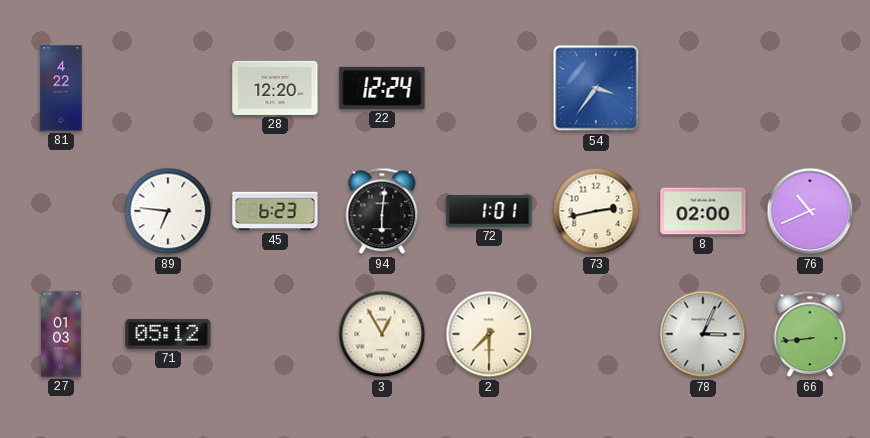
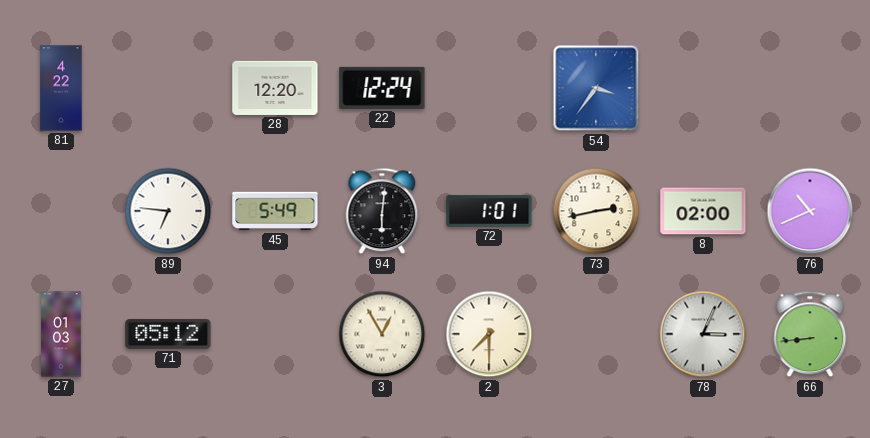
45: 6:23 -> 5:49 (275, 211)
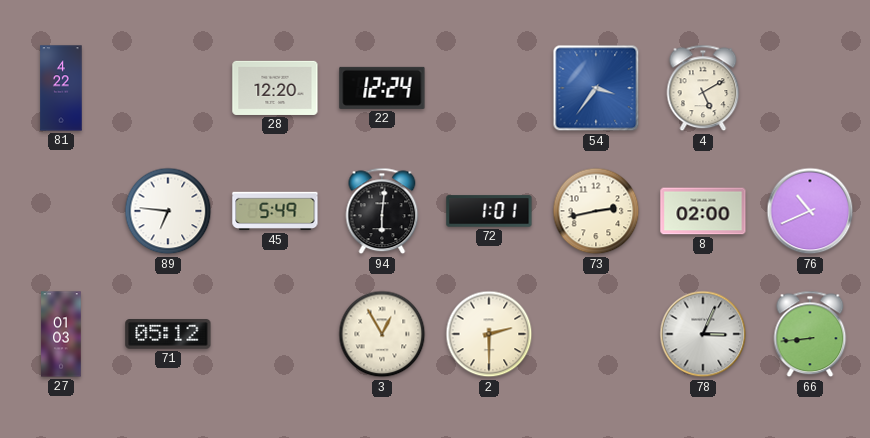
4: none -> 5:10 (703, 88)
2: 7:30 -> 2:30 (489, 334)
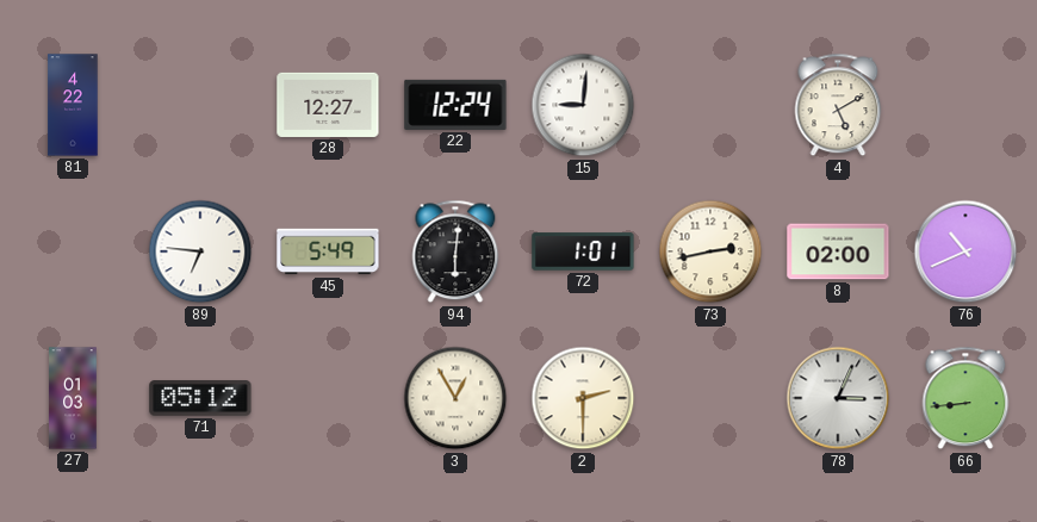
28: 12:20 -> 12:27 (328, 105)
15: none -> 9:01 (583, 105)
54: 3:36 -> none (596, 88)
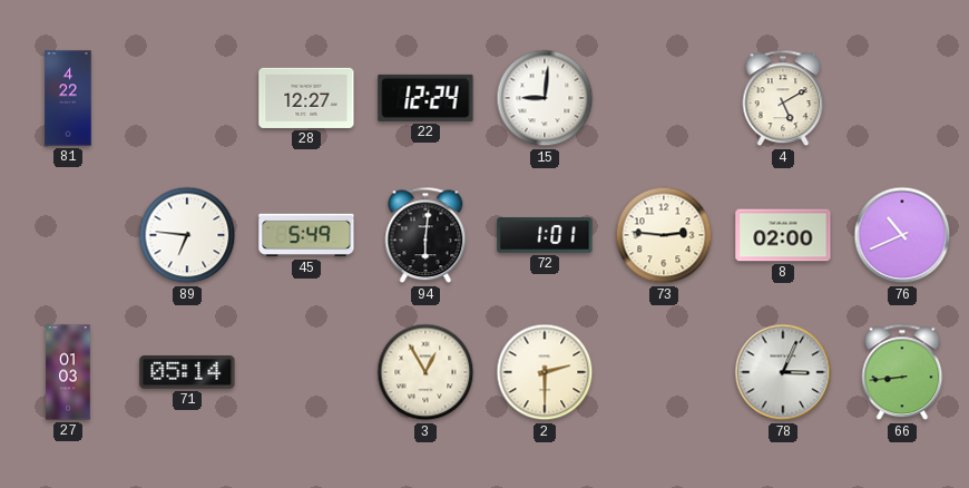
73: 2:43 -> 2:46 (664, 235)
71: 05:12 -> 05:14 (187, 372)
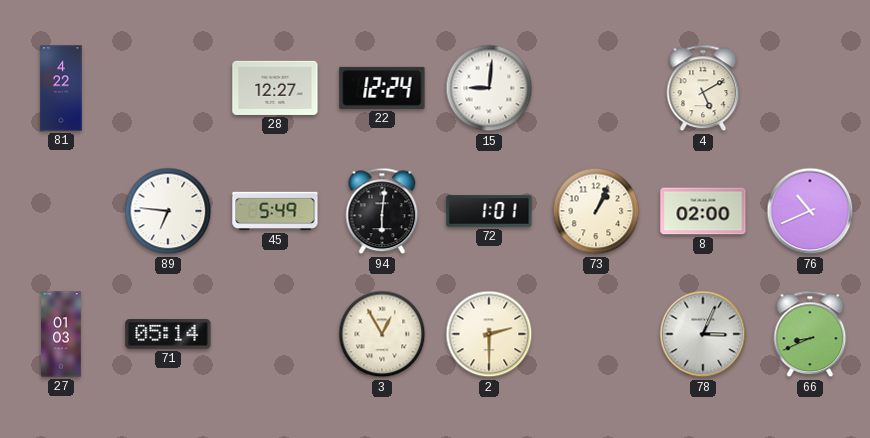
73: 2:46 -> 1:04 (596, 211)
66: 8:44 -> 8:41 (810, 334)
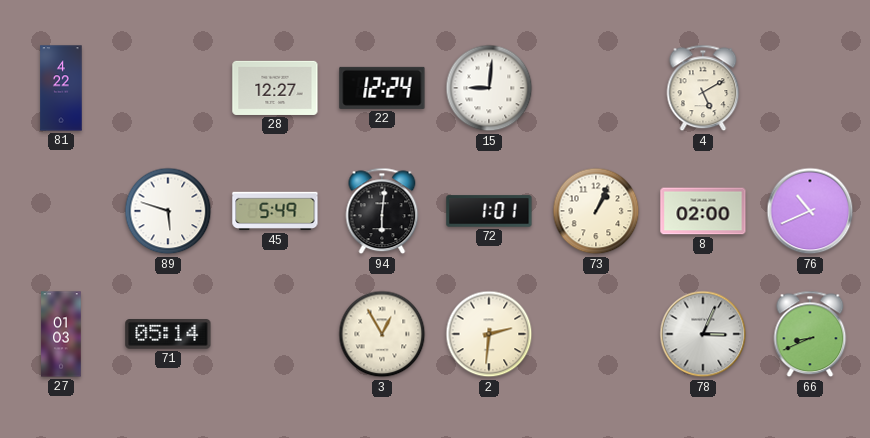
89: 6:46 -> 5:48 (168, 211)
2: 2:30 -> 2:31 (489, 334)
